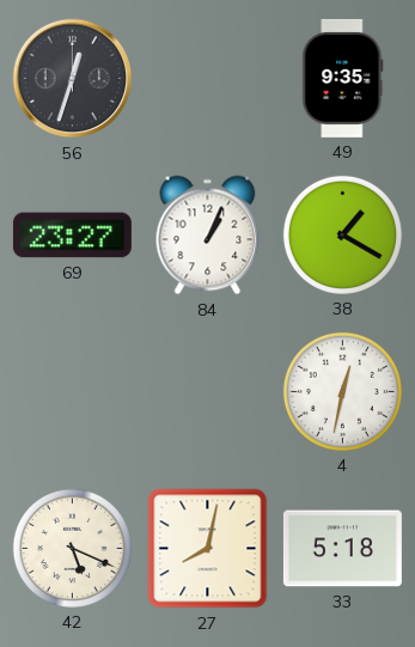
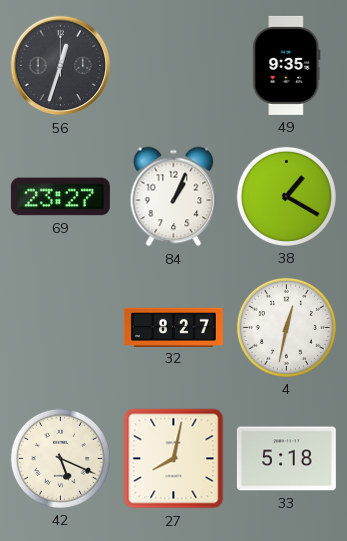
32: none -> 8:27 (173, 327)
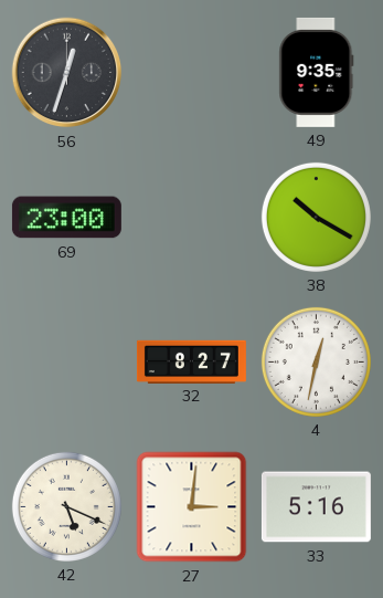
69: 23:27 -> 23:00 (66, 218)
84: 1:04 -> none (174, 197)
38: 1:20 -> 10:20 (316, 217)
27: 8:02 -> 3:01 (192, 507)
33: 5:18 -> 5:16 (316, 507)
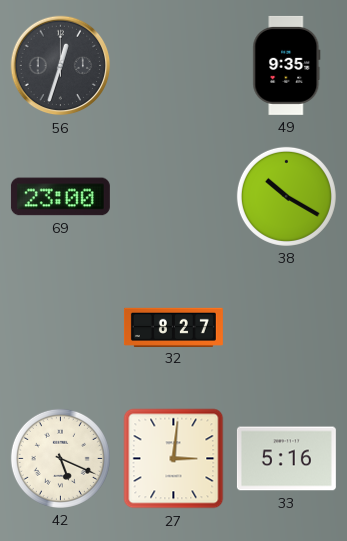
4: 12:32 -> none (316, 361)
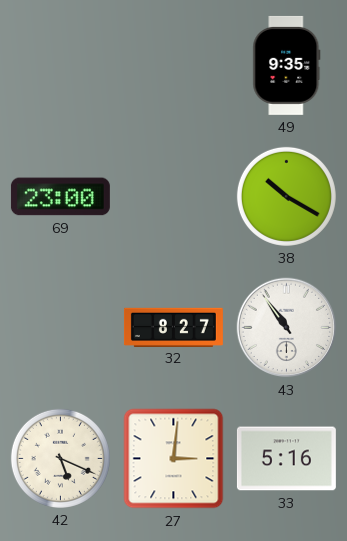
56: 12:33 -> none (61, 66)
43: none -> 10:54 (287, 328)
